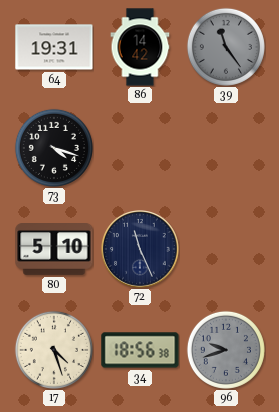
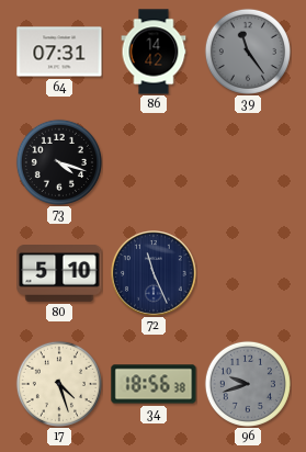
64: 19:31 -> 07:31 (59, 52)
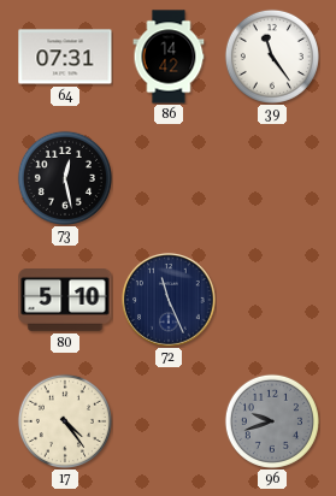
39 dial: grey -> white (272, 57)
73: 4:18 -> 12:28 (65, 178)
17: 4:27 -> 4:24 (65, 421)
34: 18:56 -> none (154, 384)
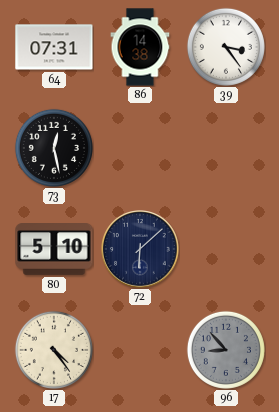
86: 14:42 -> 14:38 (140, 47)
39: 11:24 -> 3:24 (226, 47)
72: 11:26 -> 6:08 (141, 250)
96: 9:42 -> 8:53 (226, 350)
